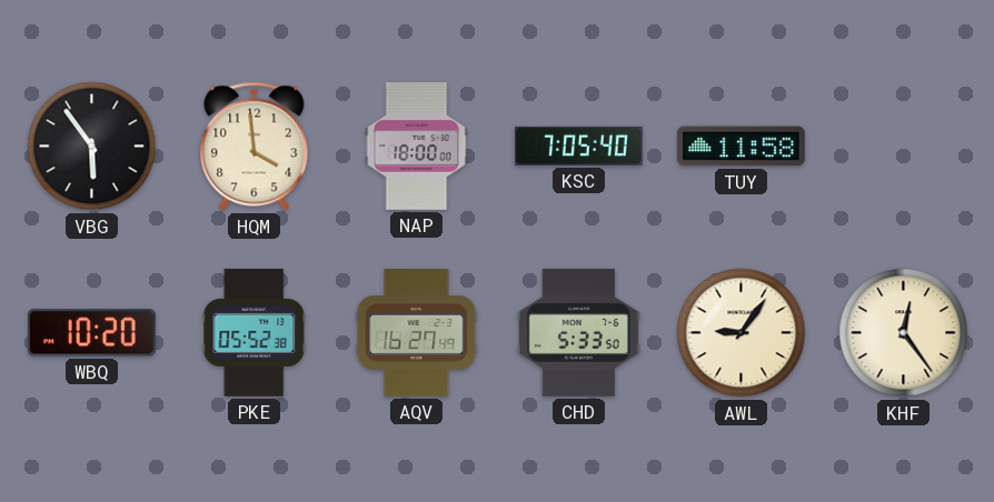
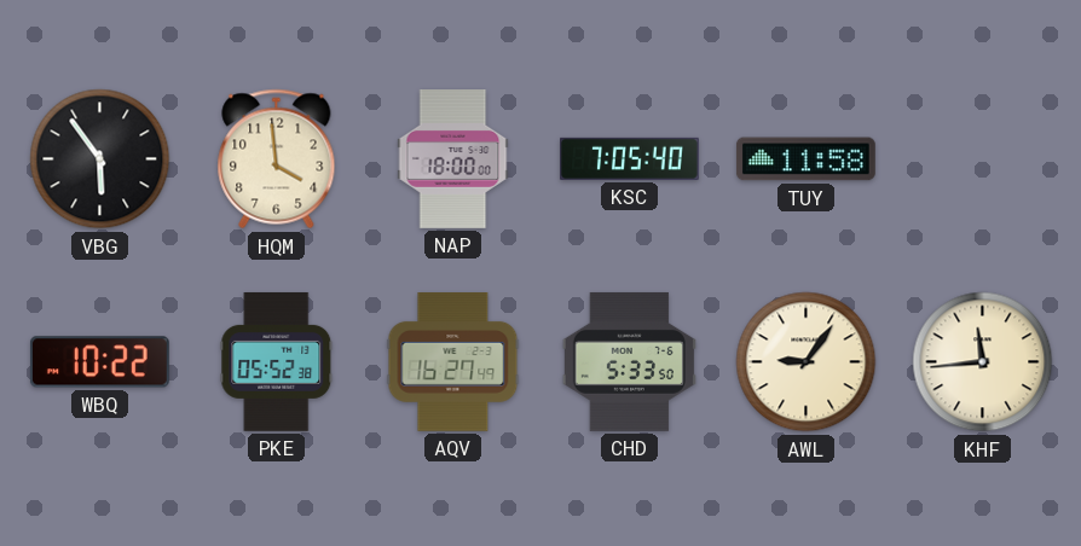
WBQ: 10:20 -> 10:22 (99, 362)
KHF: 12:24 -> 11:44 (983, 362)
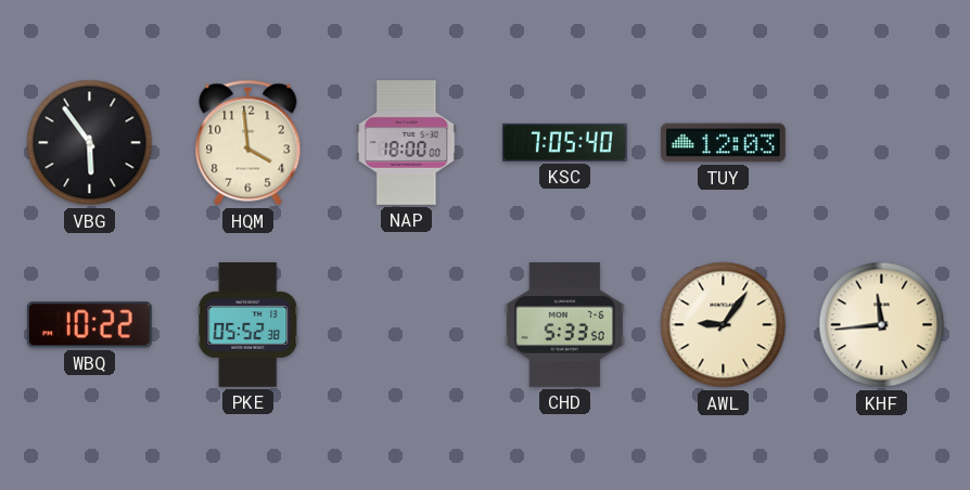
TUY: 11:58 -> 12:03 (723, 143)
AQV: 16:27 -> none (453, 362)
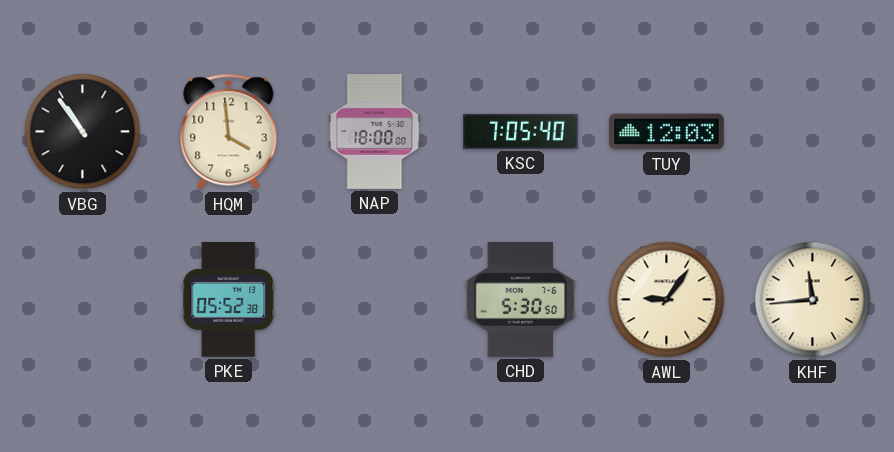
VBG: 5:54 -> 10:54 (83, 132)
WBQ: 10:22 -> none (89, 325)
CHD: 5:33 -> 5:30 (520, 299)
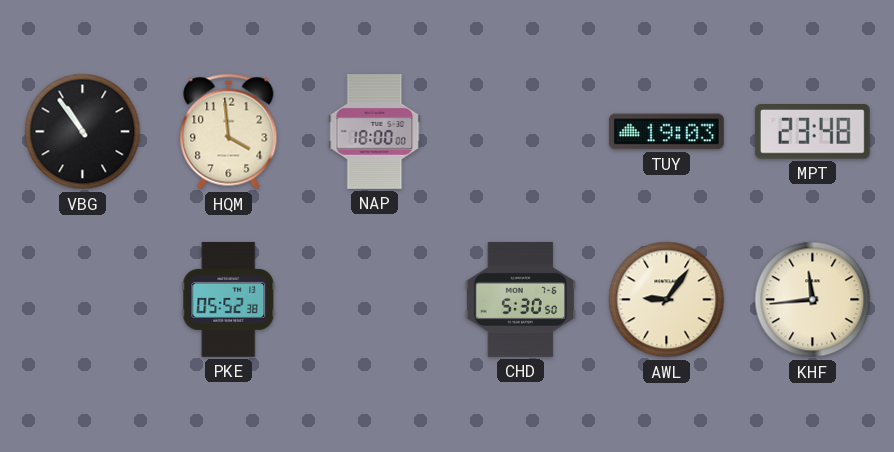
KSC: 7:05 -> none (521, 131)
TUY: 12:03 -> 19:03 (666, 132)
MPT: none -> 23:48 (812, 132)
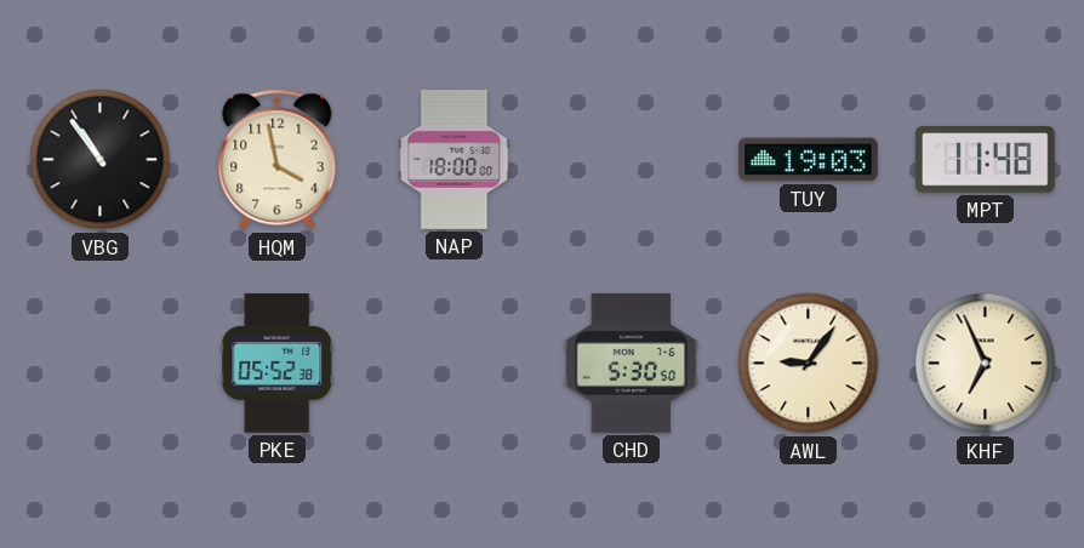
HQM: 3:59 -> 3:58 (278, 160)
MPT: 23:48 -> 11:48 (985, 160)
KHF: 11:44 -> 6:56 (986, 364)
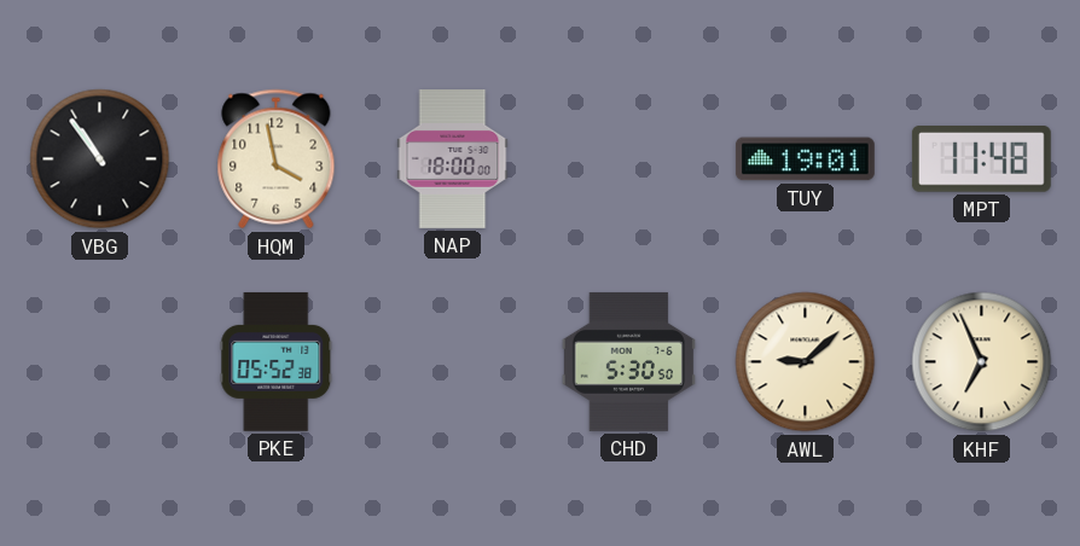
TUY: 19:03 -> 19:01 (805, 159)
AWL: 9:06 -> 9:08 (806, 362)
